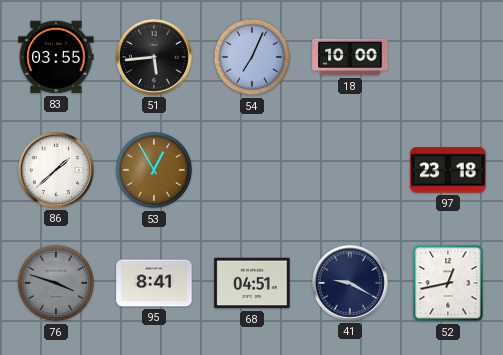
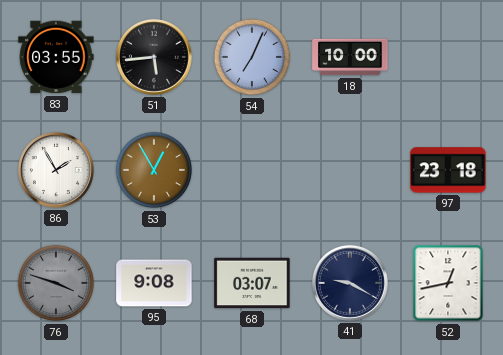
86: 1:38 -> 1:55 (56, 170)
95: 8:41 -> 9:08 (154, 283)
68: 04:51 -> 03:07 (252, 283)
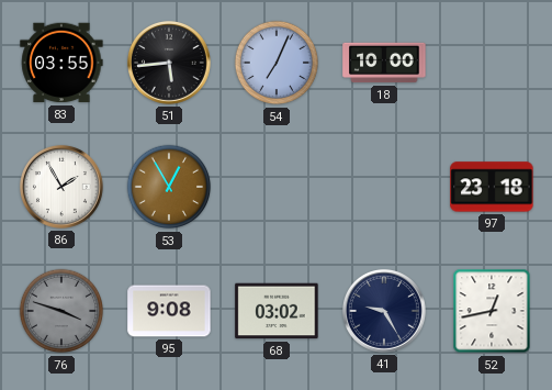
68: 03:07 -> 03:02 (277, 311)
41: 9:20 -> 9:25 (384, 311)
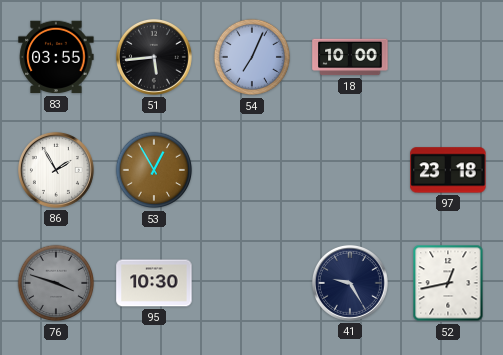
95: 9:08 -> 10:30 (154, 283)
68: 03:02 -> none (277, 311)
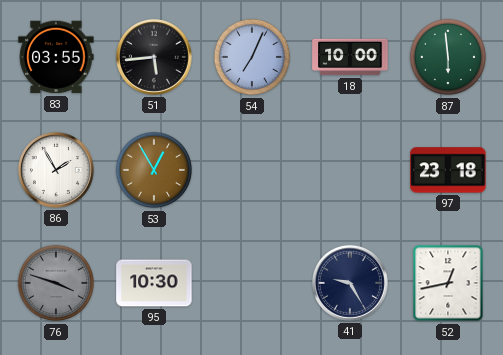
87: none -> 5:59 (448, 57)
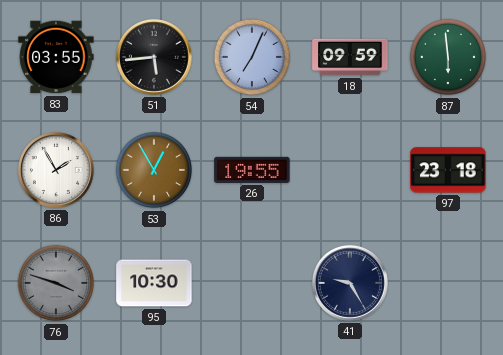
18: 10:00 -> 09:59 (350, 57)
26: none -> 19:55 (252, 170)
52: 12:43 -> none (448, 283)
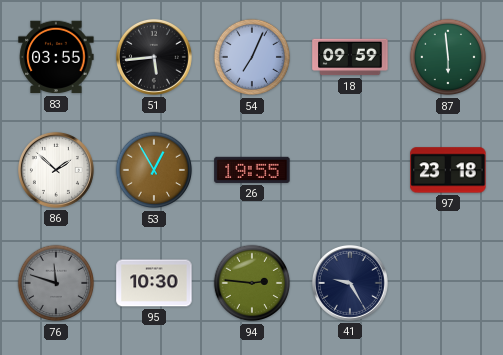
86: 1:55 -> 1:52 (56, 170)
76: 3:48 -> 11:48 (56, 283)
94: none -> 2:46 (252, 283)
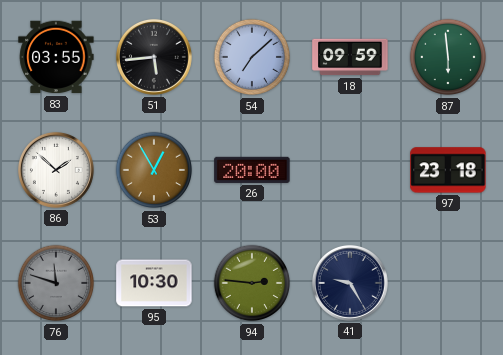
54: 7:04 -> 7:08 (252, 57)
26: 19:55 -> 20:00 (252, 170)
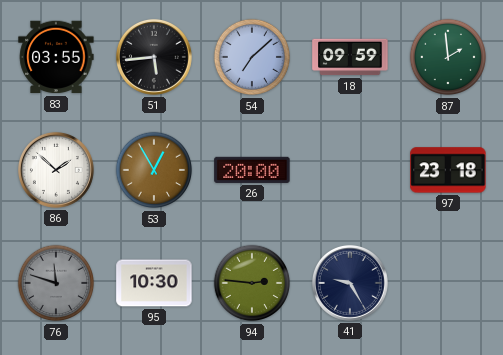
87: 5:59 -> 1:59 (448, 57)
